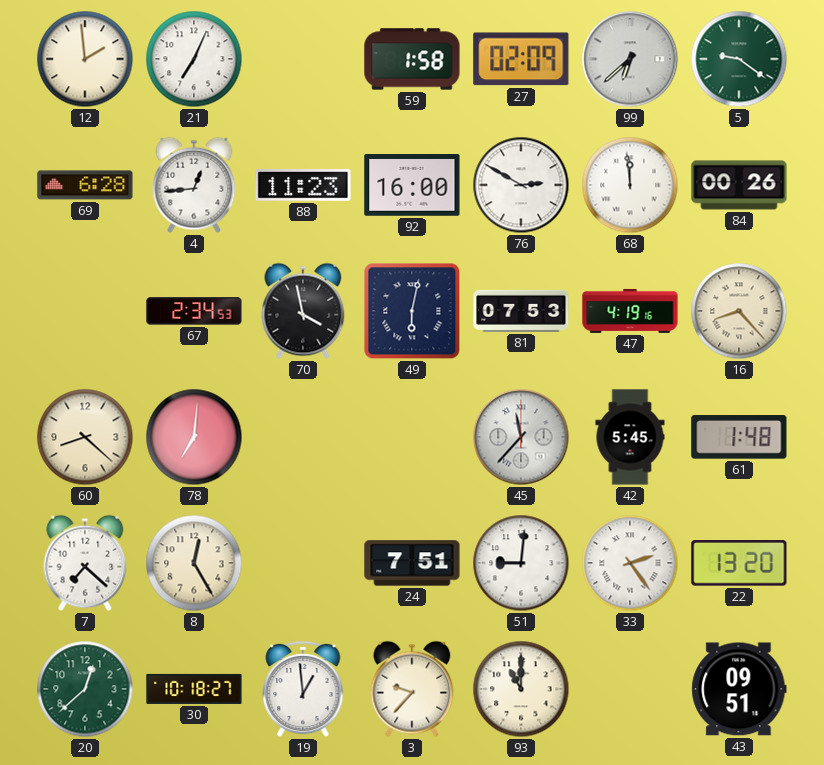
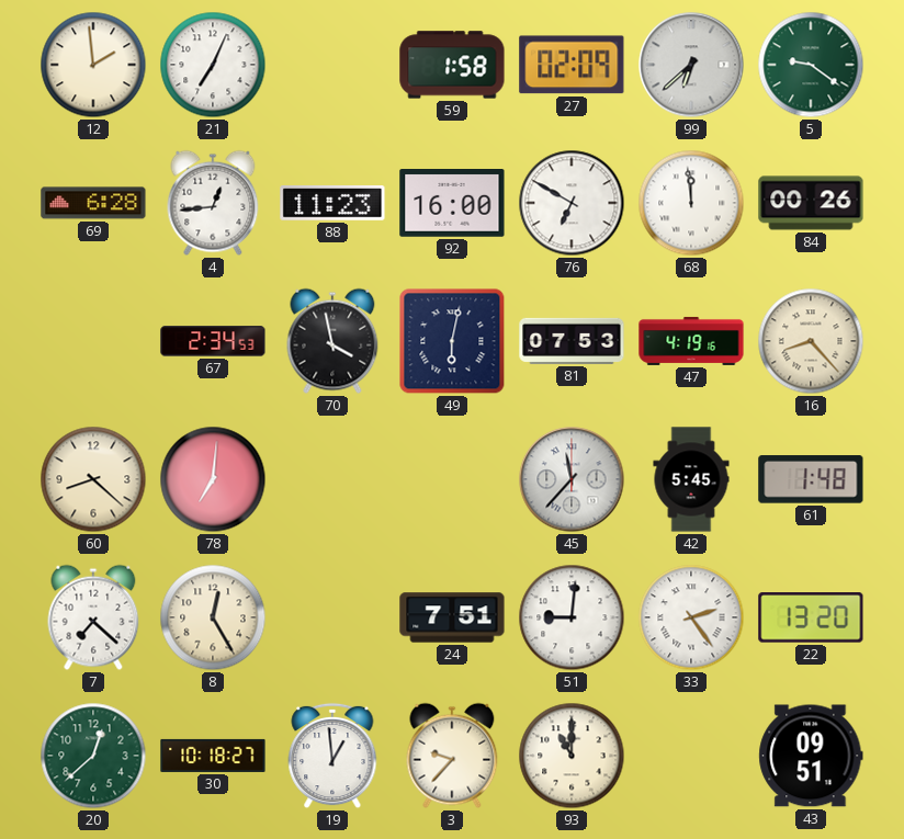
76: 2:50 -> 6:50 (572, 203)
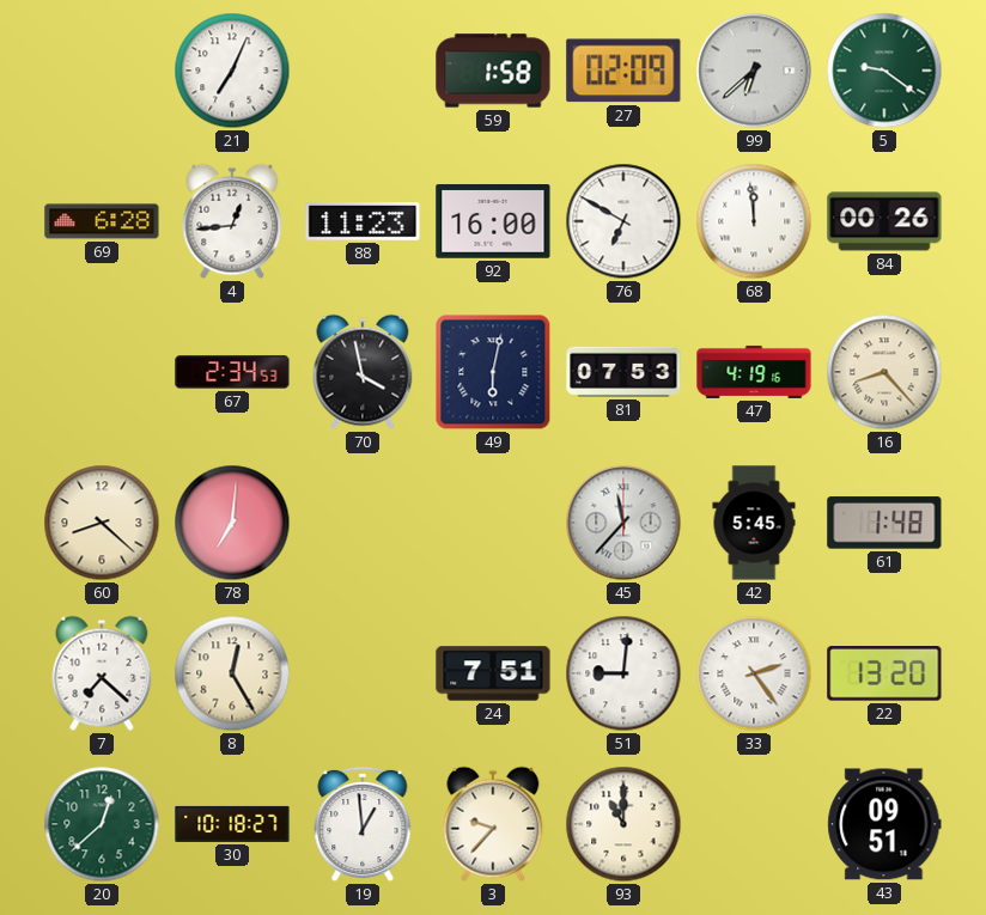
12: 1:59 -> none (93, 65)
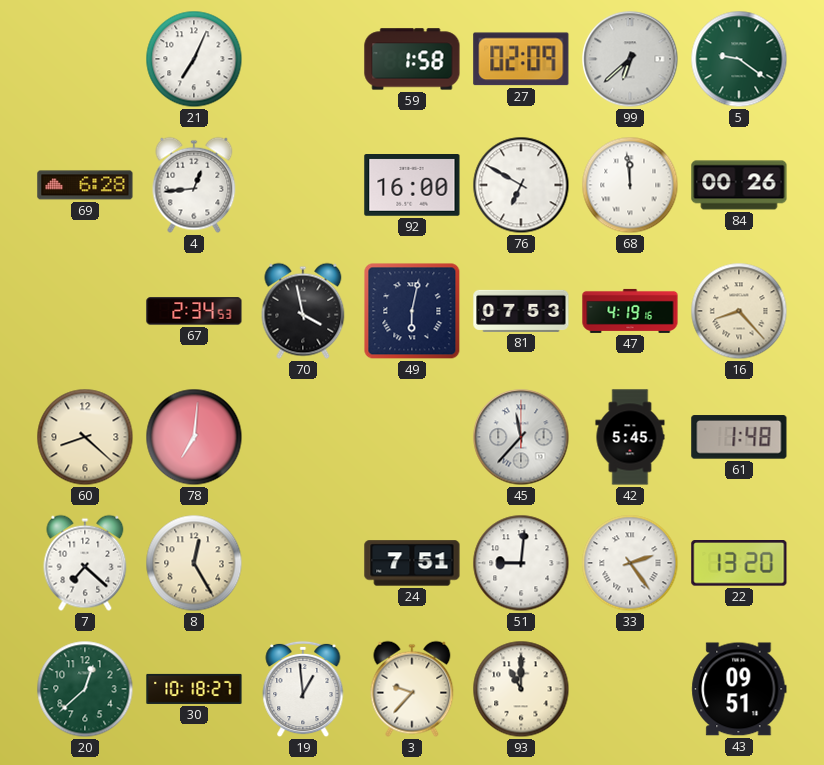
88: 11:23 -> none (363, 222)
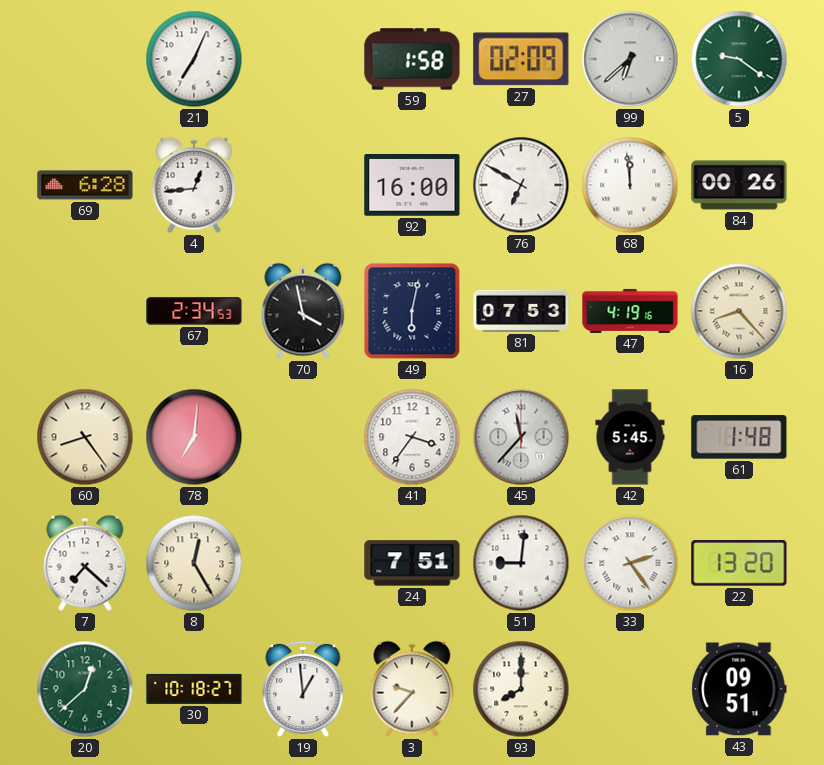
60: 8:22 -> 8:24 (85, 437)
41: none -> 3:36 (412, 437)
93: 11:00 -> 8:00 (521, 689)
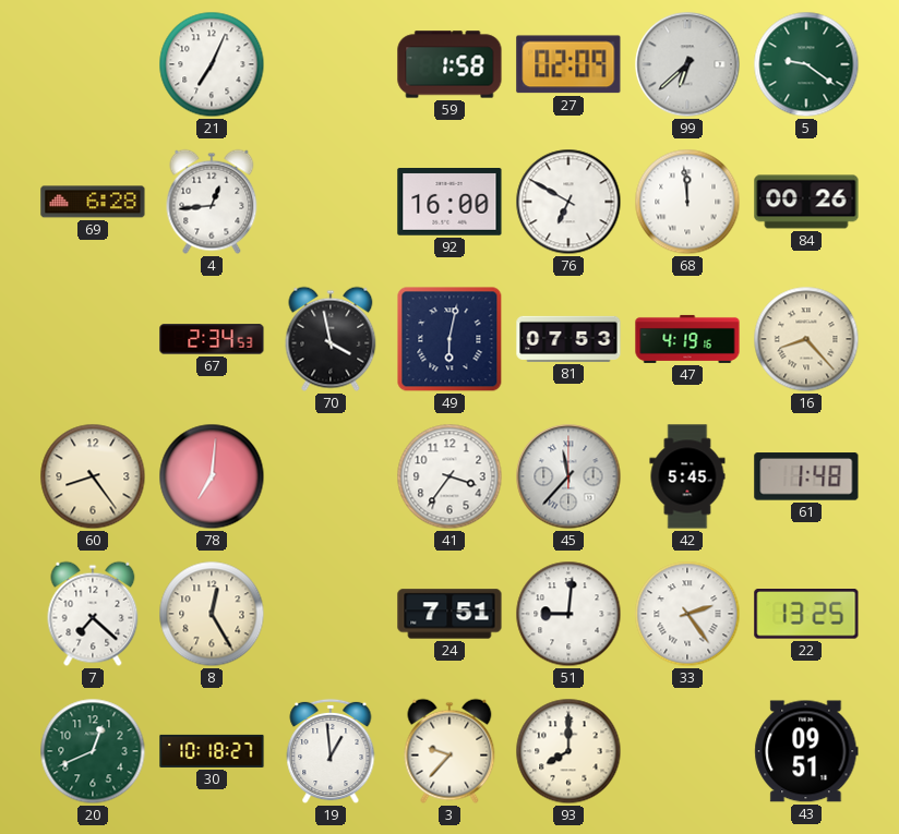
22: 13:20 -> 13:25 (806, 615)
20: 12:38 -> 12:41 (93, 751)
